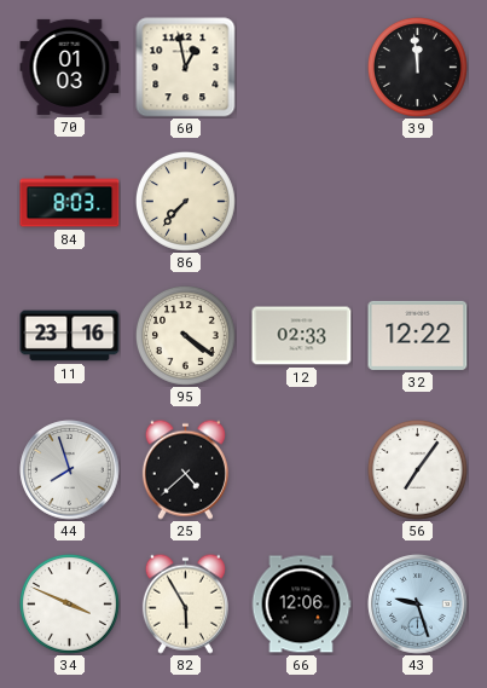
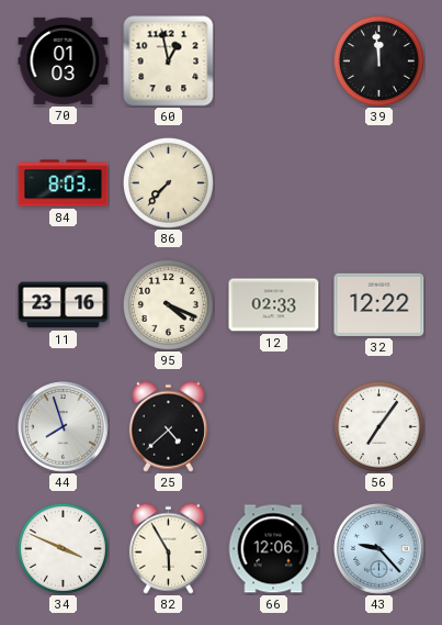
95: 4:21 -> 4:19 (168, 304)
43: 9:27 -> 9:23 (379, 549)
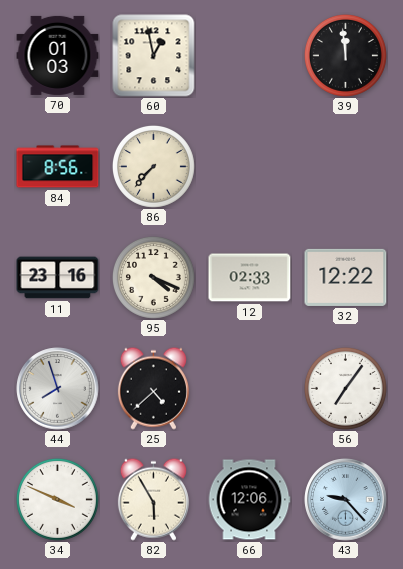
84: 8:03 -> 8:56 (58, 167)
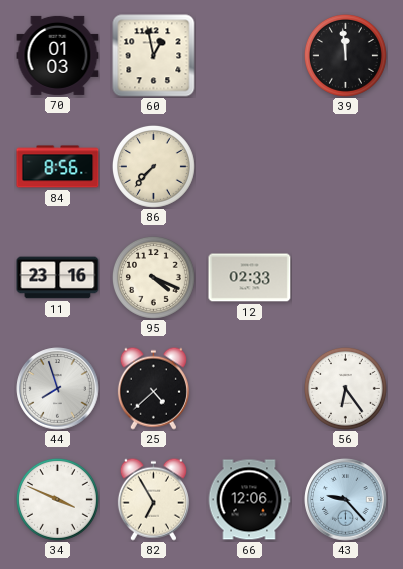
32: 12:22 -> none (346, 277)
56: 7:06 -> 6:24 (345, 388)
82: 5:55 -> 6:55 (153, 499)
